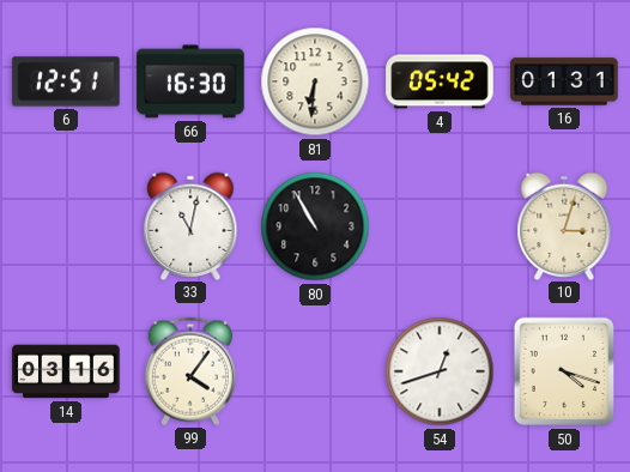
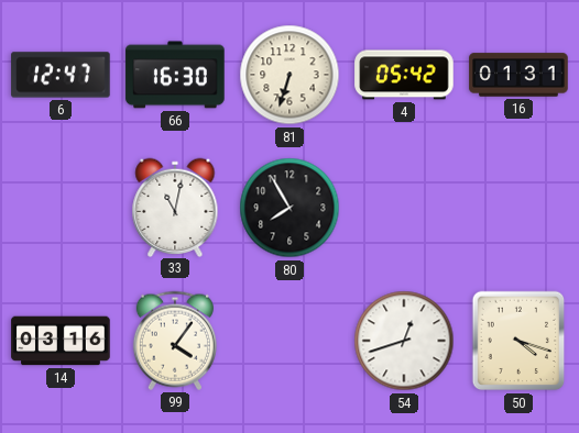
6: 12:51 -> 12:47 (61, 75)
81: 6:31 -> 6:33 (289, 75)
80: 10:55 -> 7:55 (289, 208)
10: 3:03 -> none (564, 225)
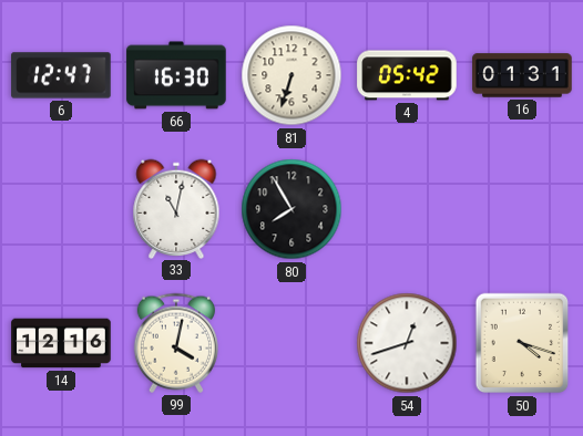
14: 03:16 -> 12:16 (61, 343)
99: 4:06 -> 4:02 (176, 343)
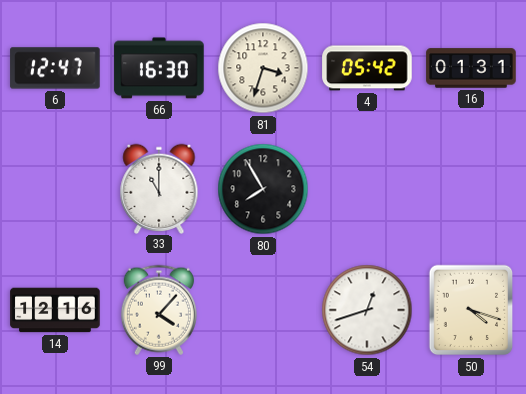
81: 6:33 -> 3:33 (263, 68)
33: 11:02 -> 11:00 (159, 188)
99: 4:02 -> 4:07 (159, 310)
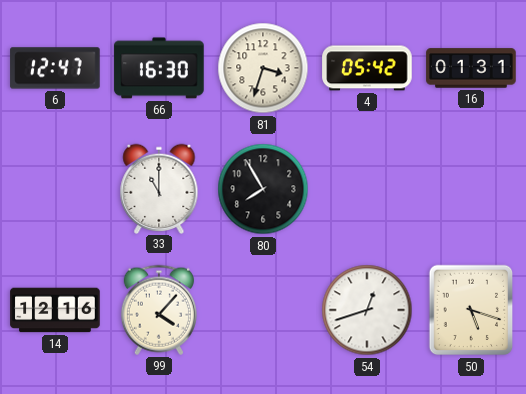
50: 4:18 -> 5:18 (471, 310)
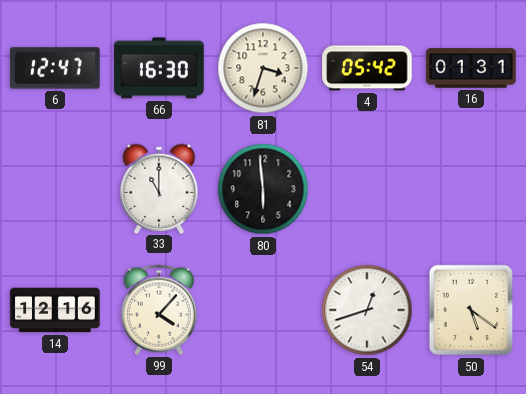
80: 7:55 -> 5:59 (263, 189)
50: 5:18 -> 5:21 (471, 310)
